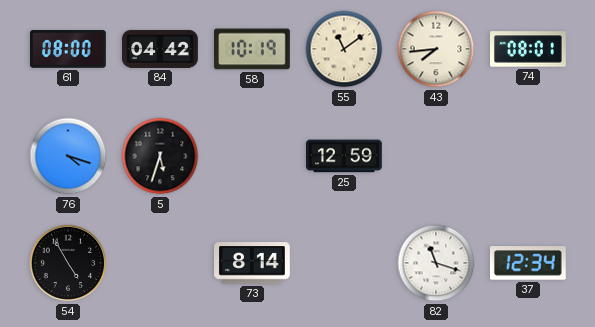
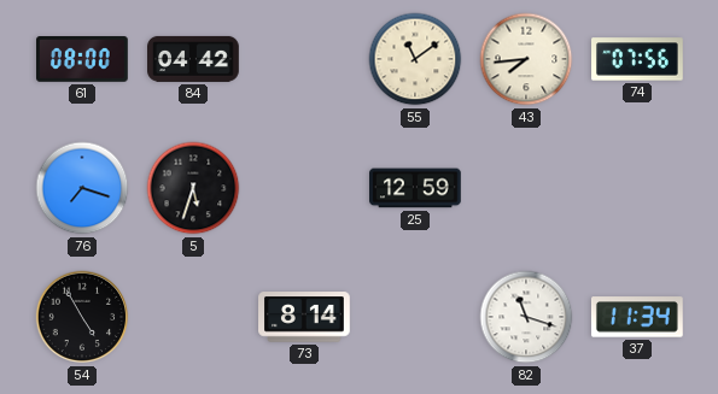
58: 10:19 -> none (253, 49)
74: 08:01 -> 07:56 (638, 59)
76: 4:18 -> 7:18 (82, 188)
37: 12:34 -> 11:34 (637, 317)
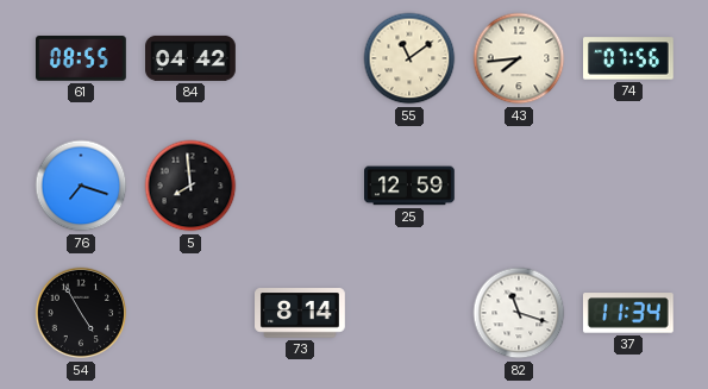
61: 08:00 -> 08:55 (82, 59)
5: 5:33 -> 7:59 (190, 186)
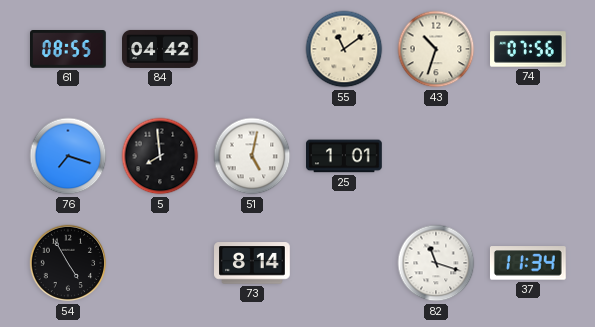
43: 7:44 -> 10:33 (436, 49)
51: none -> 5:02 (252, 156)
25: 12:59 -> 1:01 (345, 156)
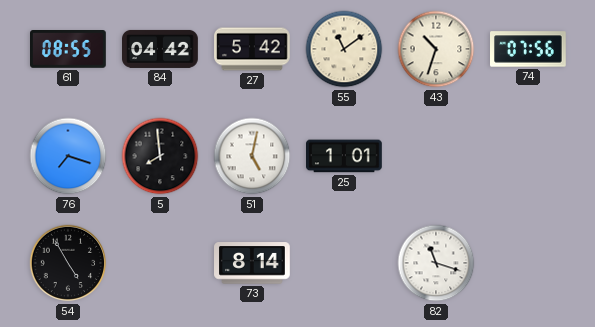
27: none -> 5:42 (252, 49)
37: 11:34 -> none (528, 263)
